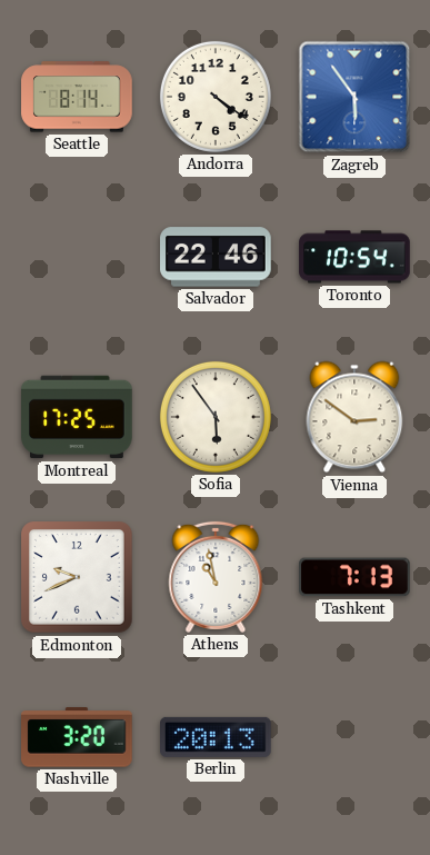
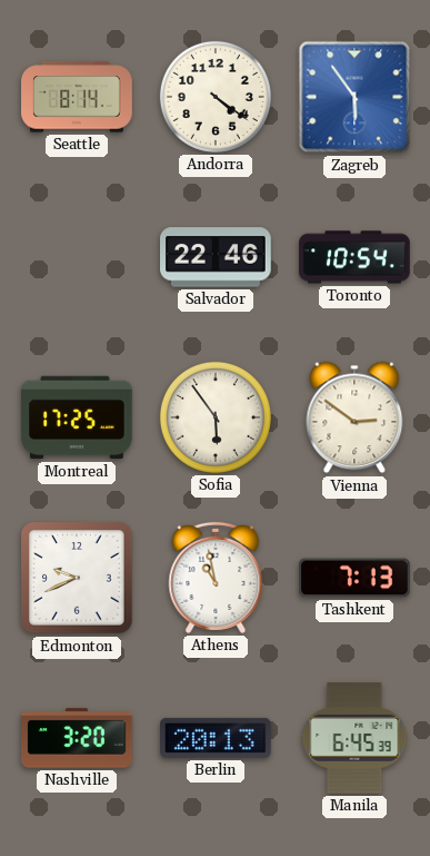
Manila: none -> 6:45 (354, 738)
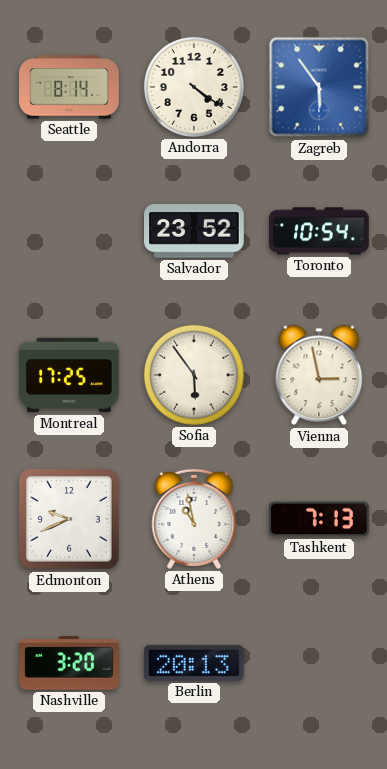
Salvador: 22:46 -> 23:52 (195, 231)
Vienna: 2:51 -> 2:58 (319, 375)
Manila: 6:45 -> none (354, 738)
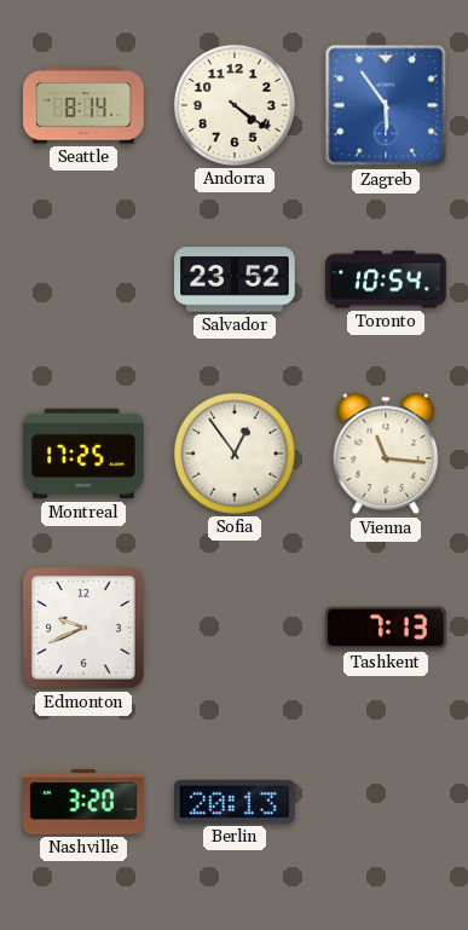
Sofia: 5:54 -> 12:54 (235, 454)
Vienna: 2:58 -> 11:16 (386, 454)
Athens: 10:58 -> none (194, 519)
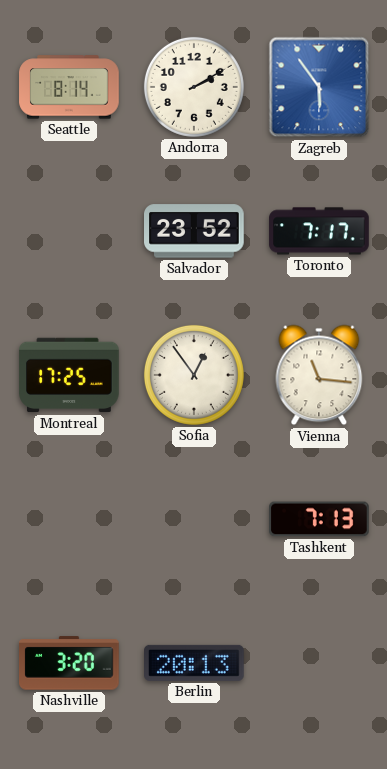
Andorra: 4:21 -> 2:10 (194, 87)
Toronto: 10:54 -> 7:17 (319, 231)
Edmonton: 9:41 -> none (83, 628)
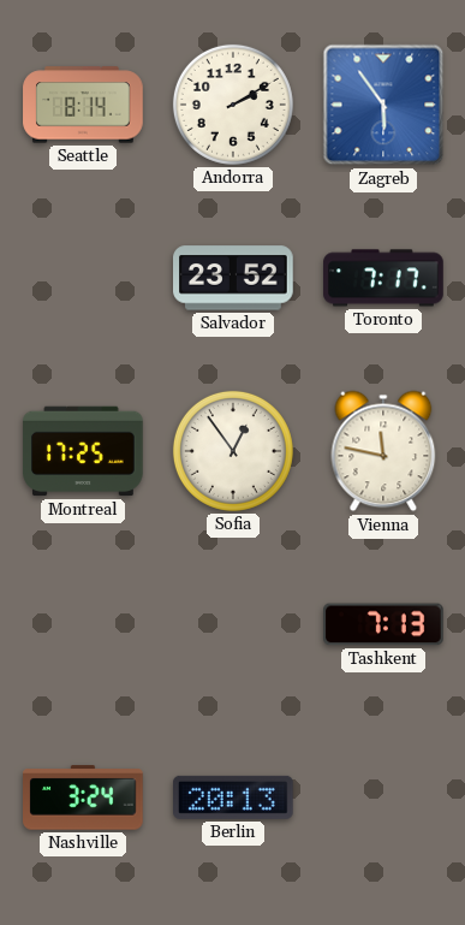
Vienna: 11:16 -> 11:47 (383, 451)
Nashville: 3:20 -> 3:24 (84, 797)
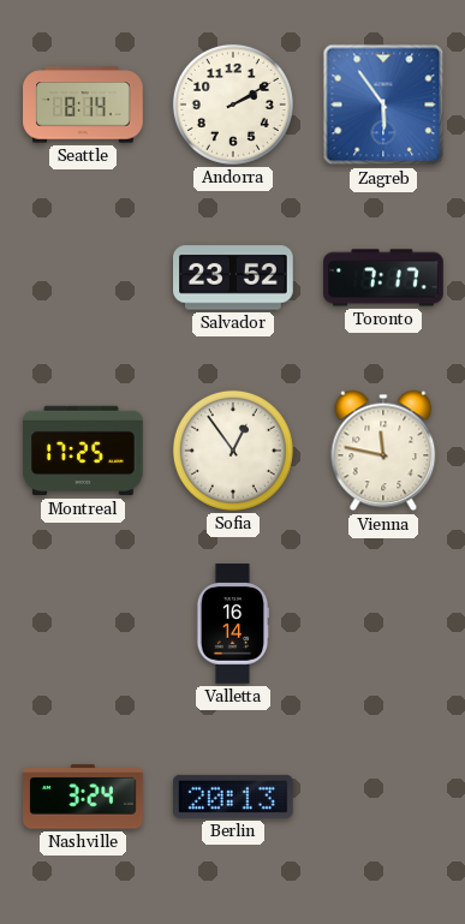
Valletta: none -> 16:14 (233, 624)
Tashkent: 7:13 -> none (384, 624)
